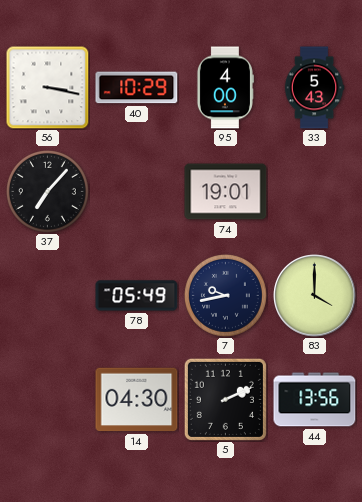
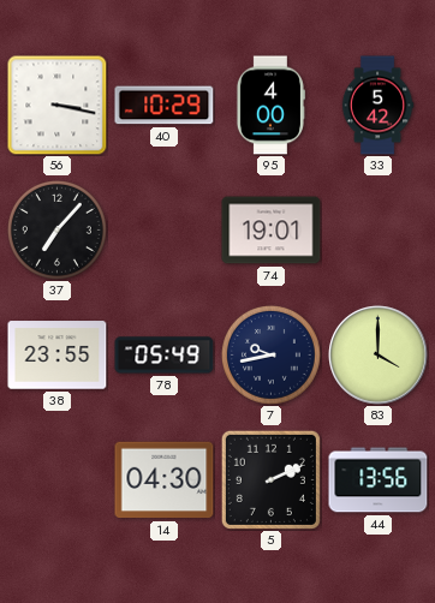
33: 5:43 -> 5:42 (377, 106)
38: none -> 23:55 (58, 356)
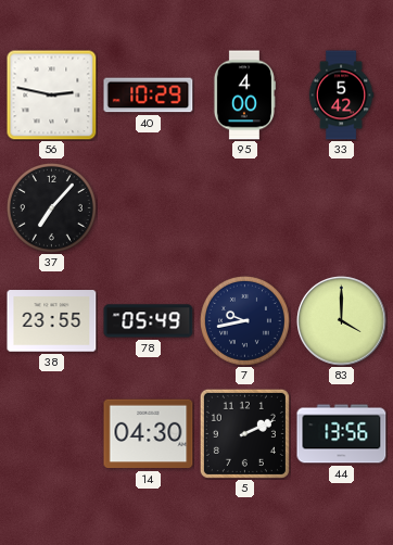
56: 3:17 -> 2:47 (51, 94)
74: 19:01 -> none (272, 231)
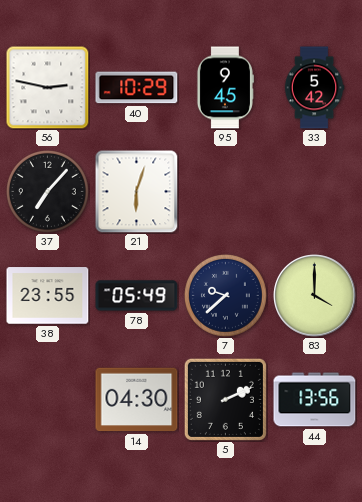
95: 4:00 -> 9:45 (225, 88)
21: none -> 6:03 (136, 191)
7: 9:43 -> 9:38 (225, 295)
